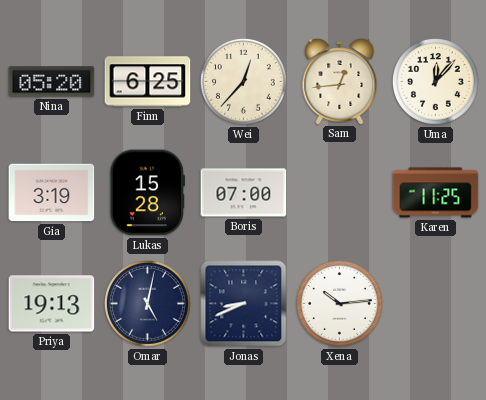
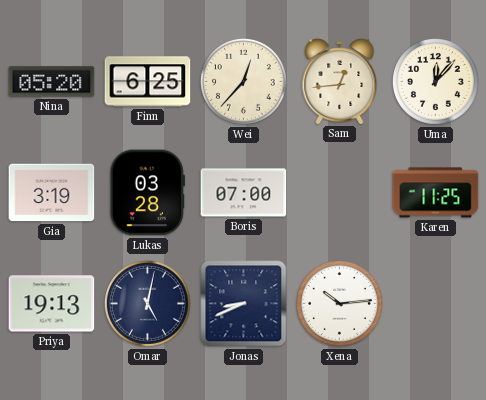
Lukas: 15:28 -> 03:28 (147, 193)
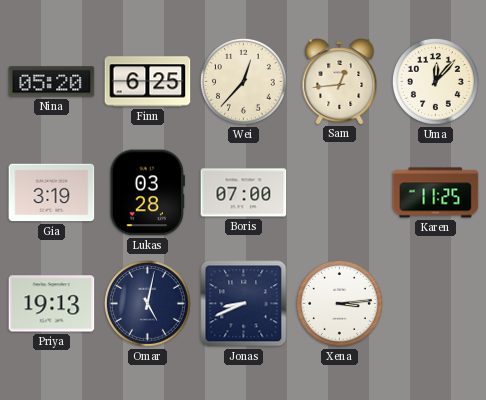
Xena: 10:14 -> 3:14 (339, 303)
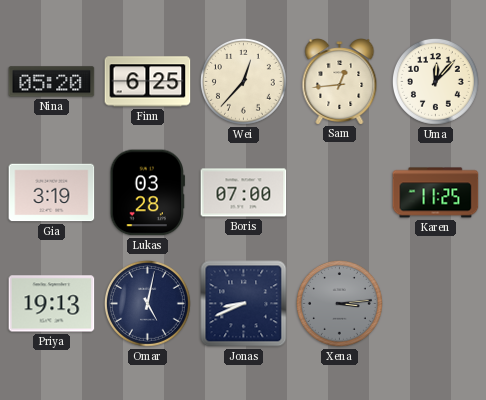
Xena dial: white -> grey (339, 303)
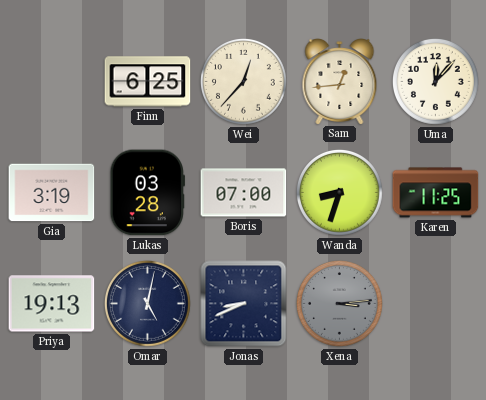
Nina: 05:20 -> none (52, 82)
Wanda: none -> 8:33 (339, 192)
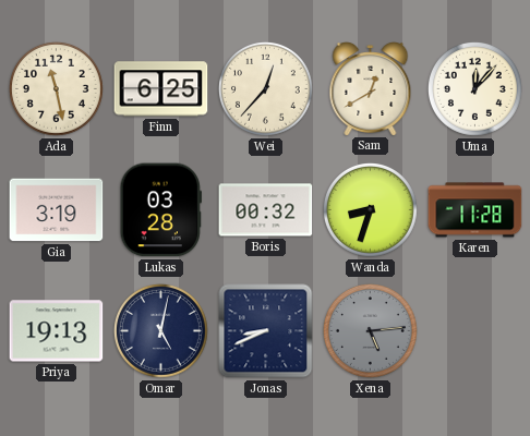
Ada: none -> 11:28 (56, 88)
Sam: 12:44 -> 12:40 (371, 89)
Boris: 07:00 -> 00:32 (266, 210)
Karen: 11:25 -> 11:28 (475, 210)
Xena: 3:14 -> 5:14 (370, 330)
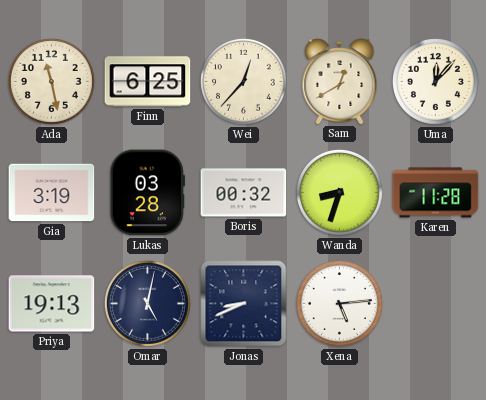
Xena dial: grey -> white (339, 303)
